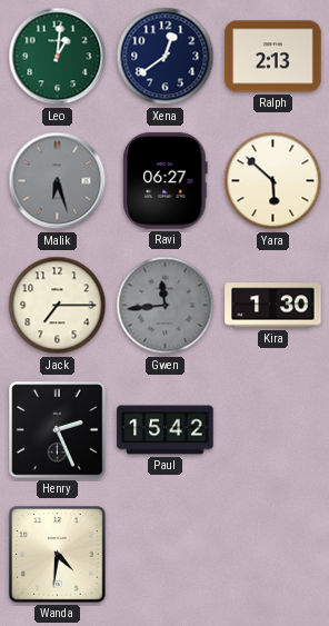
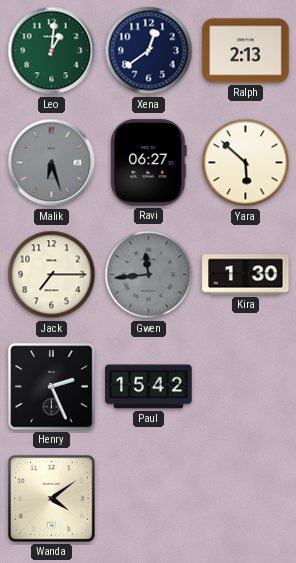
Wanda: 4:31 -> 4:09 (52, 499)
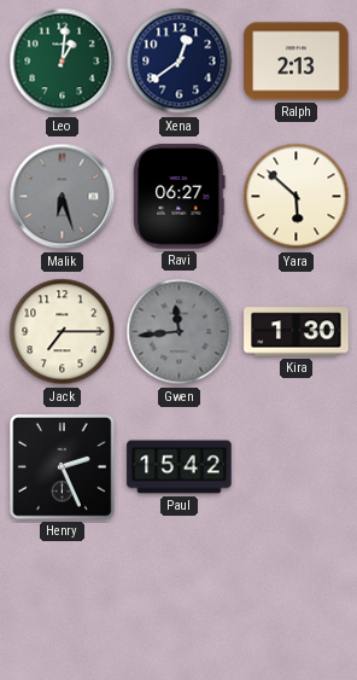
Wanda: 4:09 -> none (52, 499)
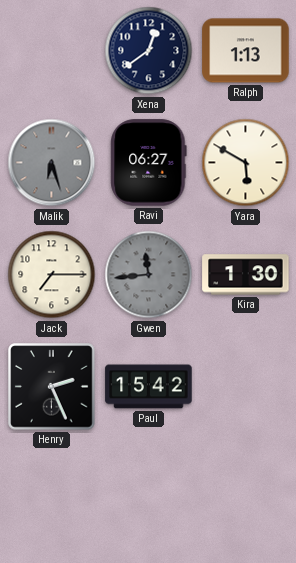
Leo: 1:01 -> none (63, 62)
Ralph: 2:13 -> 1:13 (246, 51)
Yara: 5:52 -> 5:50 (246, 163)
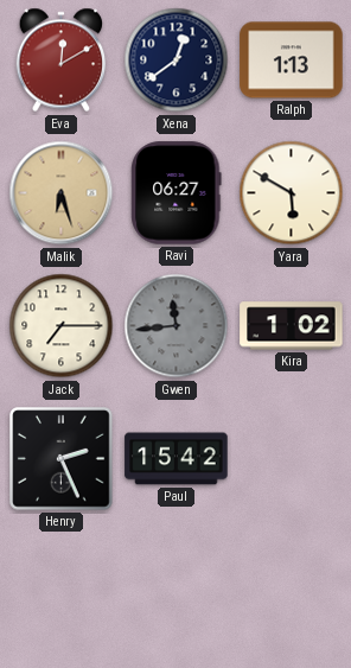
Eva: none -> 12:10 (62, 61)
Malik dial: grey -> champagne (62, 193)
Kira: 1:30 -> 1:02 (292, 326)
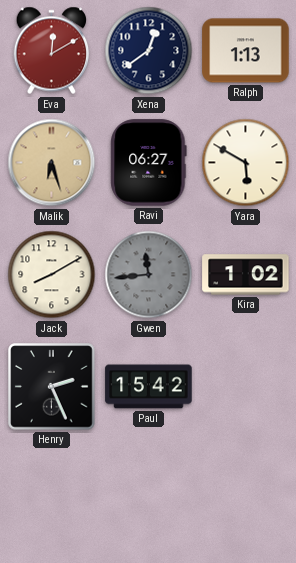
Jack: 7:15 -> 8:10 (52, 275)
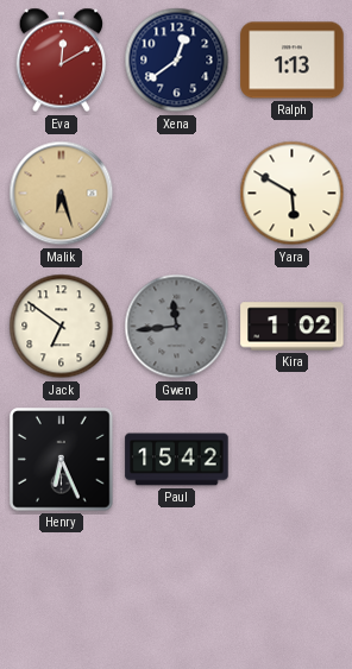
Ravi: 06:27 -> none (149, 163)
Jack: 8:10 -> 6:51 (62, 327)
Henry: 2:26 -> 6:26 (62, 460)
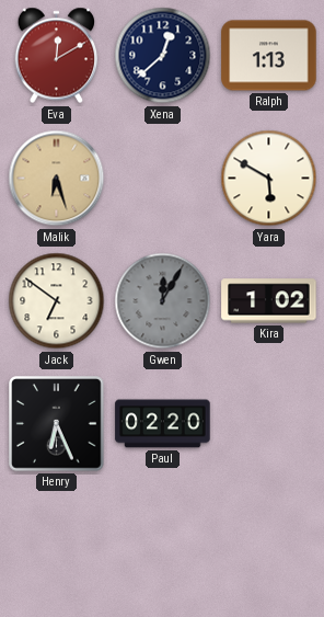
Xena: 12:39 -> 12:38 (163, 56)
Gwen: 11:44 -> 12:05 (163, 301)
Paul: 15:42 -> 02:20 (163, 424)
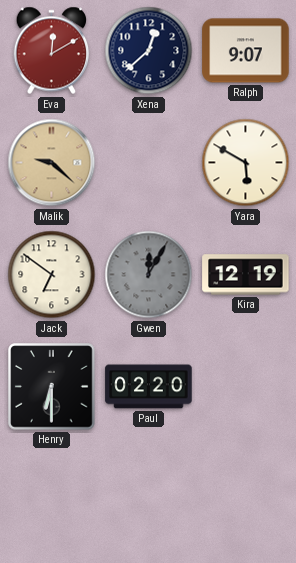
Ralph: 1:13 -> 9:07 (246, 51)
Malik: 6:27 -> 9:22 (52, 163)
Kira: 1:02 -> 12:19 (246, 275)
Henry: 6:26 -> 6:30 (52, 387)
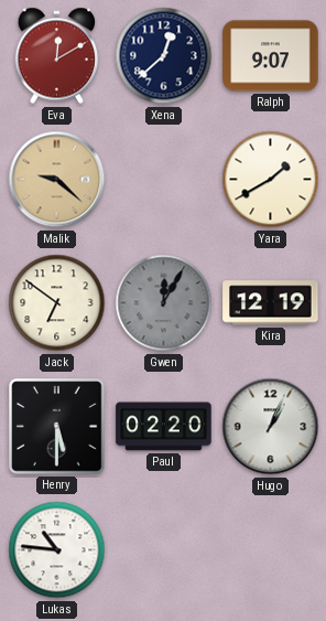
Yara: 5:50 -> 1:40 (271, 180)
Henry: 6:30 -> 5:30 (57, 427)
Hugo: none -> 1:04 (271, 427)
Lukas: none -> 10:46 (57, 550)
